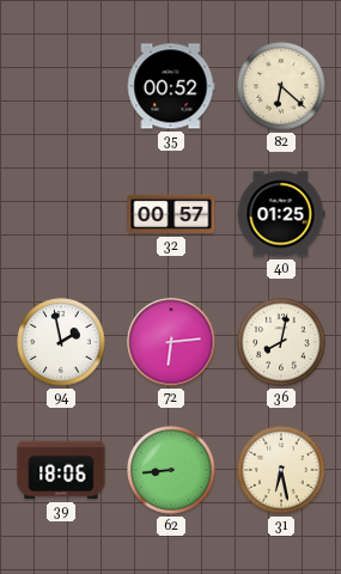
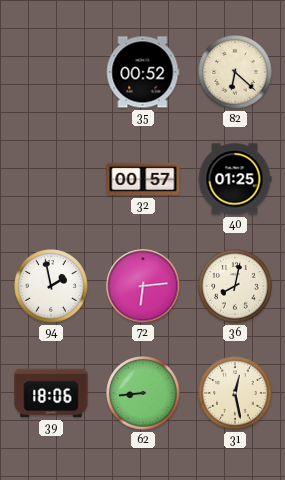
31: 6:28 -> 12:28 (235, 393)
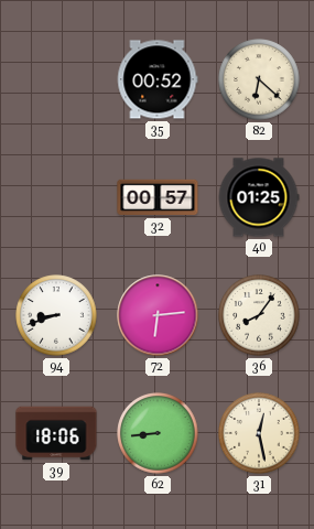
94: 1:58 -> 8:42 (56, 315)
36: 8:02 -> 8:06 (259, 315)
